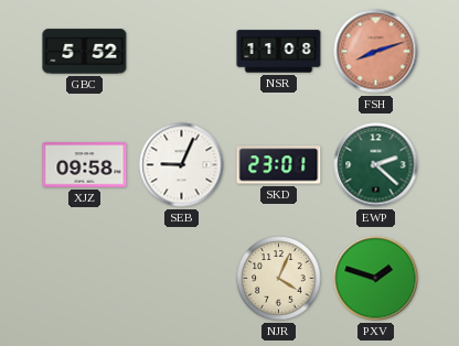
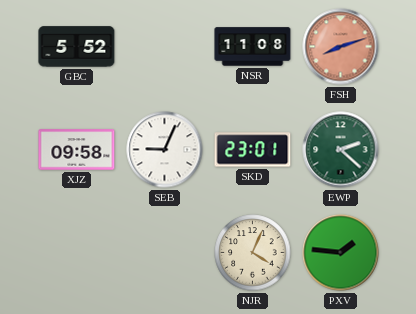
PXV: 1:48 -> 1:46 (341, 253)
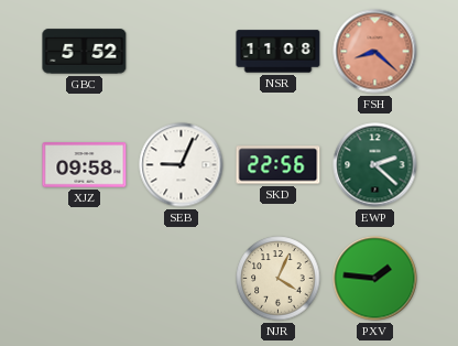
FSH: 8:12 -> 8:22 (375, 52)
SKD: 23:01 -> 22:56 (279, 165)
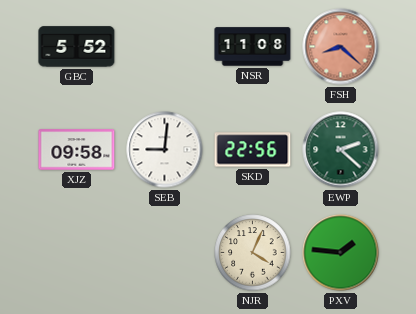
SEB: 9:04 -> 9:01 (165, 150)
